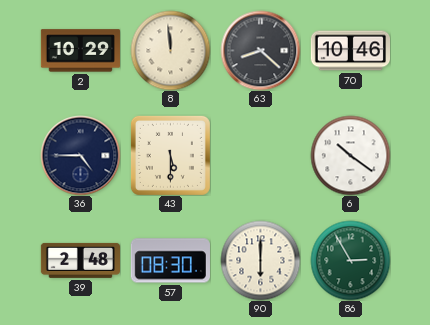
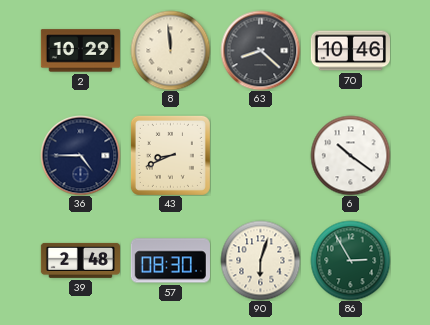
43: 5:30 -> 8:41 (170, 155)
90: 6:00 -> 6:03 (260, 260)
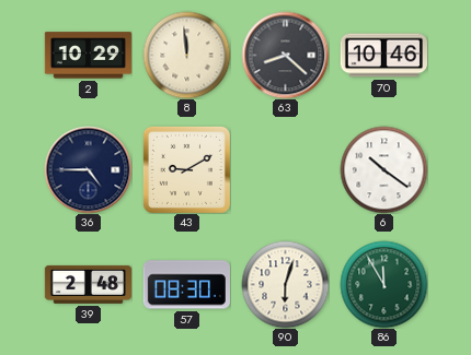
43: 8:41 -> 9:10 (186, 169)
86: 2:55 -> 11:55 (383, 284)
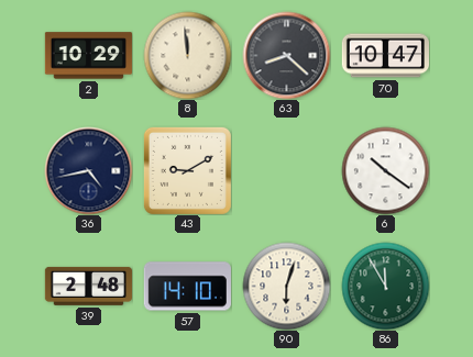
70: 10:46 -> 10:47 (385, 56)
36: 4:45 -> 4:43 (88, 170)
57: 08:30 -> 14:10 (187, 287)
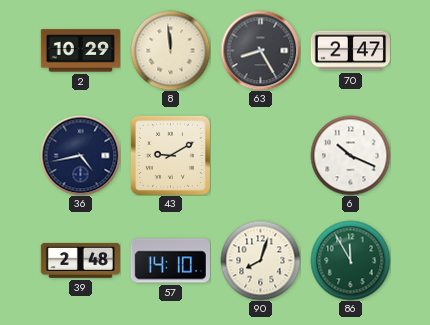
63: 8:22 -> 8:25 (260, 50)
70: 10:47 -> 2:47 (350, 51)
6: 10:21 -> 10:19 (350, 155)
90: 6:03 -> 8:03 (260, 260)
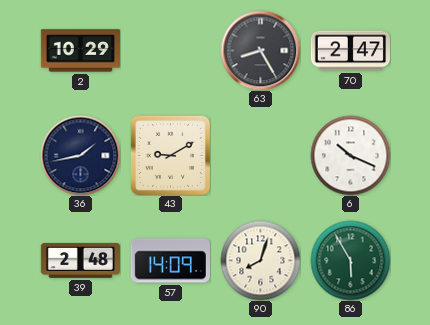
8: 11:59 -> none (170, 50)
36: 4:43 -> 1:43 (80, 155)
57: 14:10 -> 14:09 (170, 261)
86: 11:55 -> 5:55 (350, 260)
